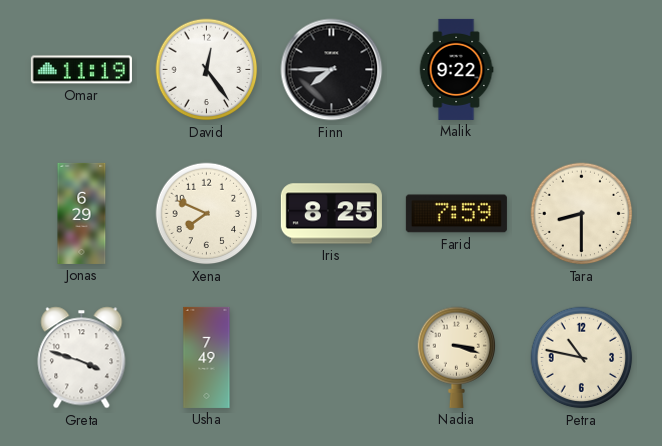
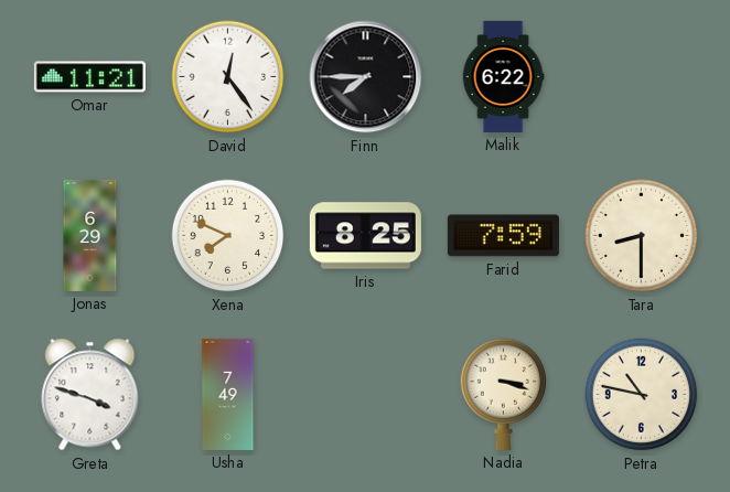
Omar: 11:19 -> 11:21 (89, 77)
Malik: 9:22 -> 6:22 (503, 76)
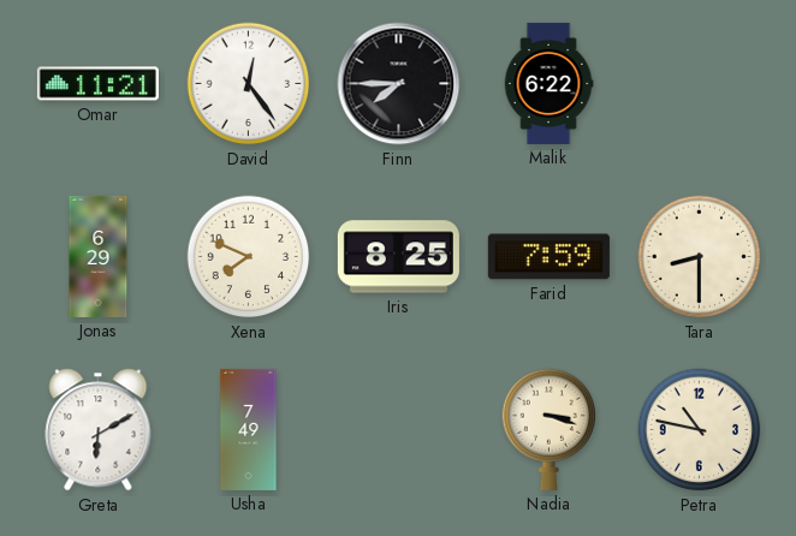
Greta: 3:48 -> 6:10 (99, 430)
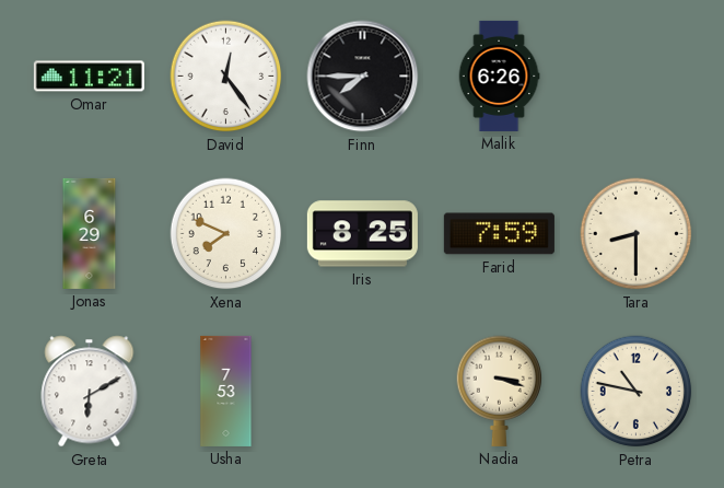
Malik: 6:22 -> 6:26 (499, 75)
Usha: 7:49 -> 7:53 (226, 391)
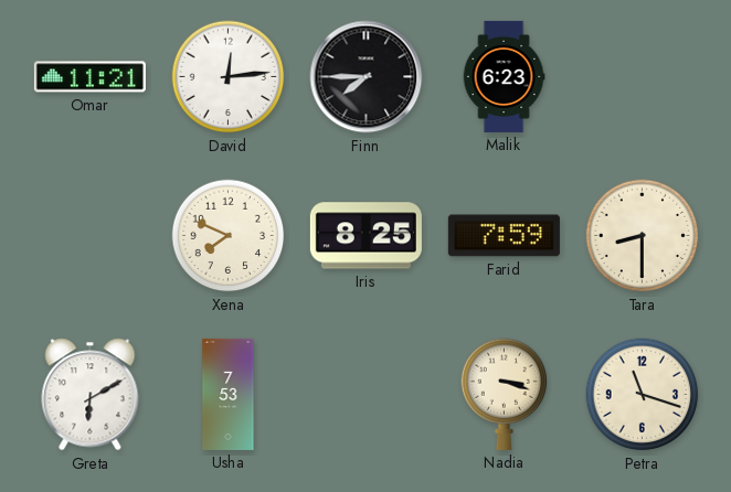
David: 12:24 -> 12:14 (229, 77)
Malik: 6:26 -> 6:23 (504, 76)
Jonas: 6:29 -> none (90, 233)
Petra: 10:47 -> 11:18 (643, 395)
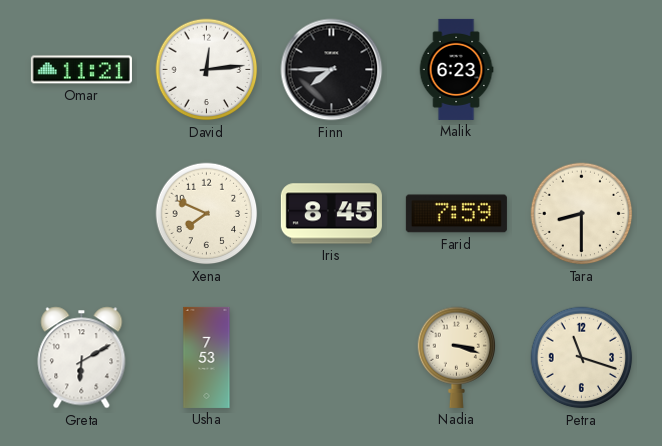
Iris: 8:25 -> 8:45 (331, 214)
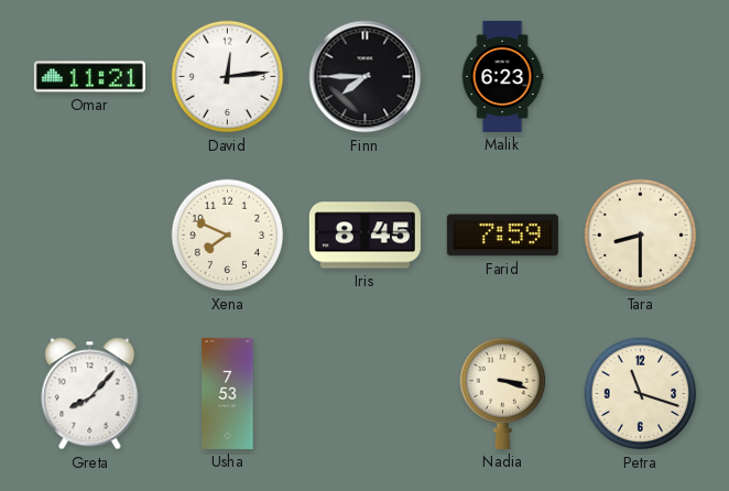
Greta: 6:10 -> 8:07 (90, 394)
